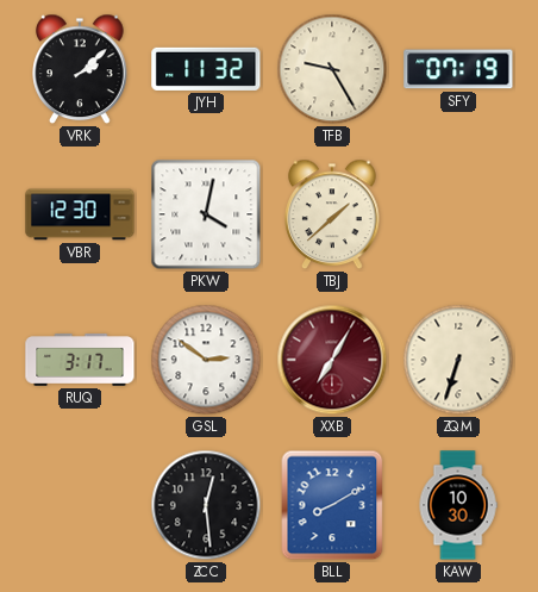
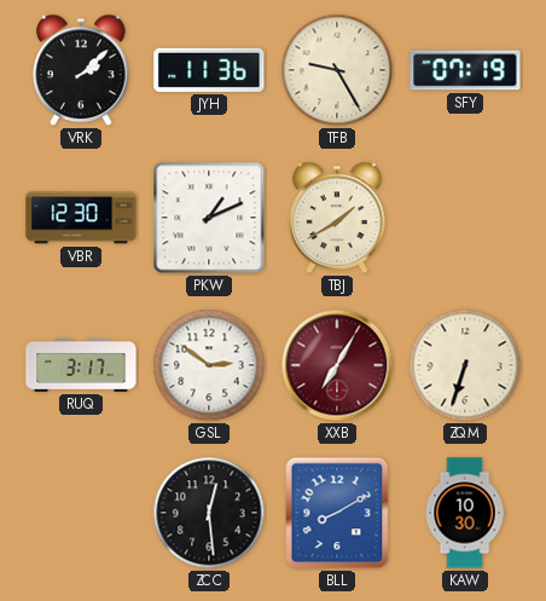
JYH: 11:32 -> 11:36 (209, 70)
PKW: 4:02 -> 1:11 (209, 218)
TBJ: 1:38 -> 1:40 (337, 218)
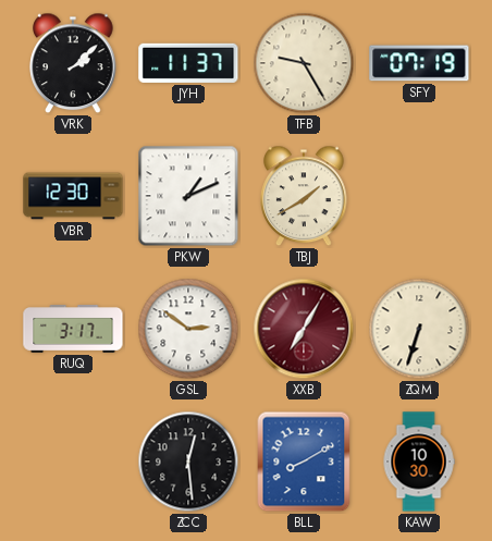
JYH: 11:36 -> 11:37 (188, 63)
